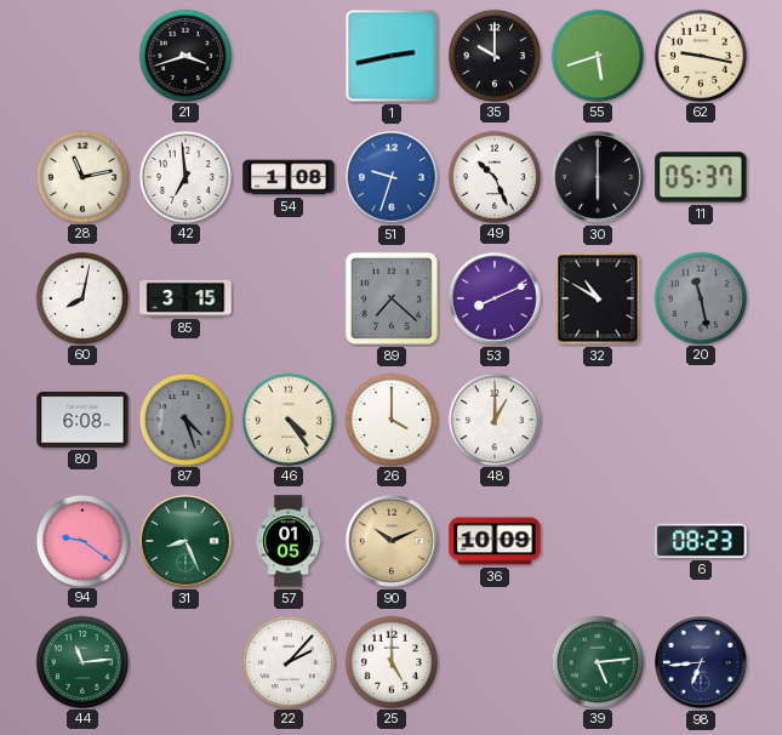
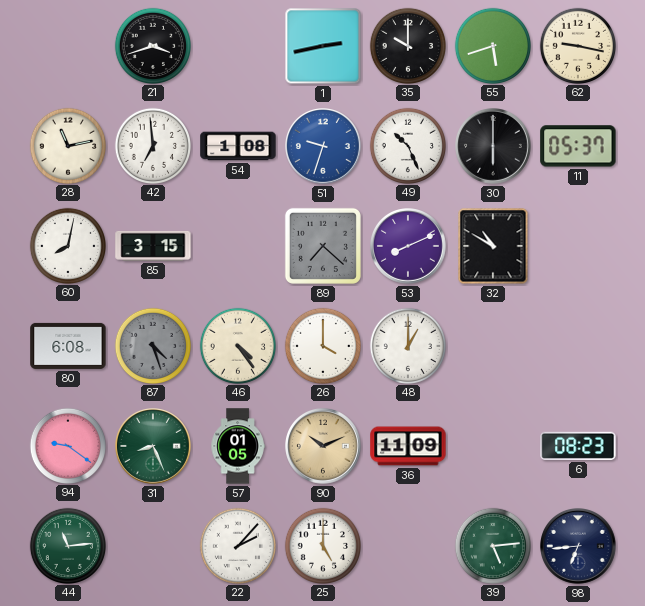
20: 11:28 -> none (700, 297)
36: 10:09 -> 11:09 (408, 446)
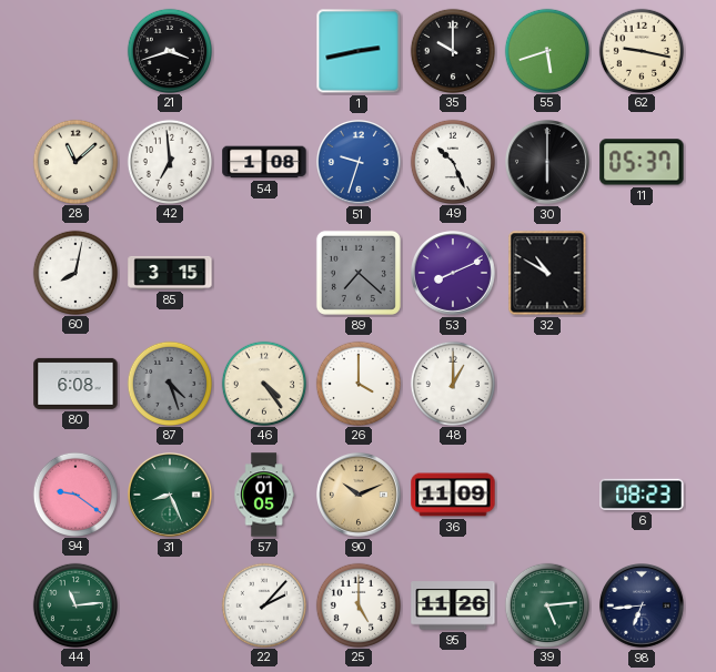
28: 11:13 -> 11:08 (74, 161)
95: none -> 11:26 (453, 605)
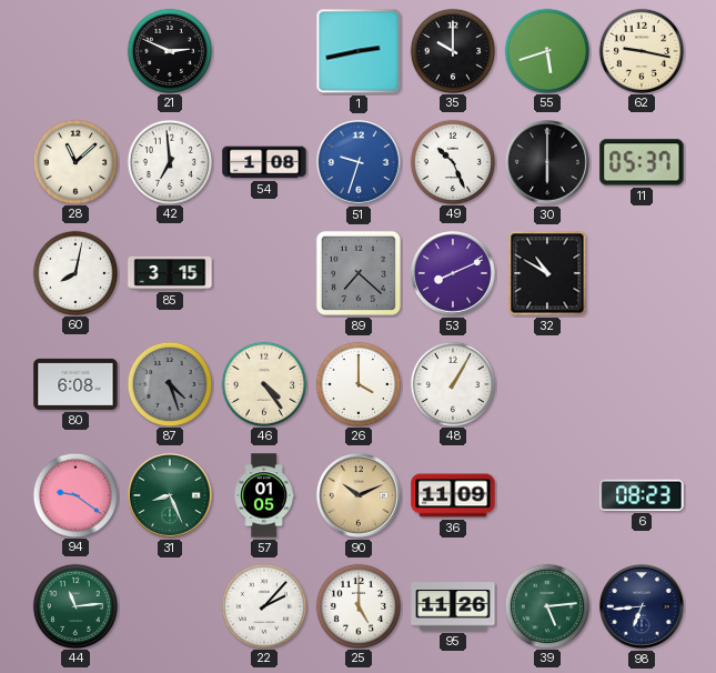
21: 3:42 -> 2:49 (169, 50)
48: 1:00 -> 1:05 (452, 383)
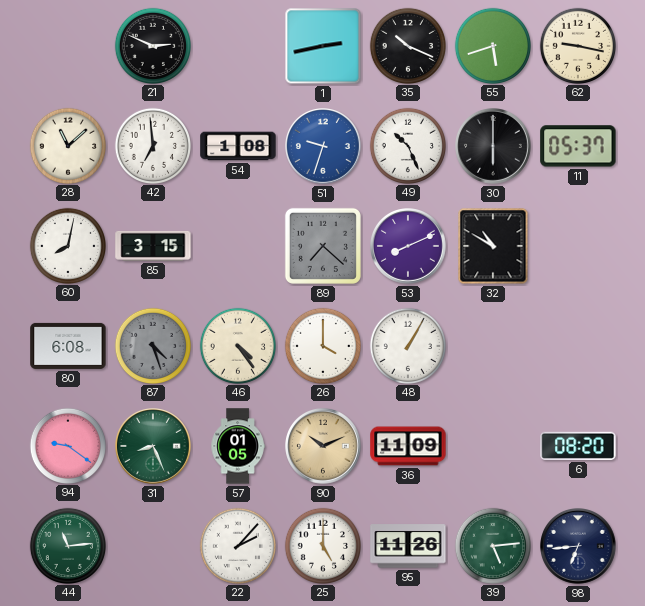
35: 10:00 -> 10:19 (407, 45)
6: 08:23 -> 08:20 (578, 446)
